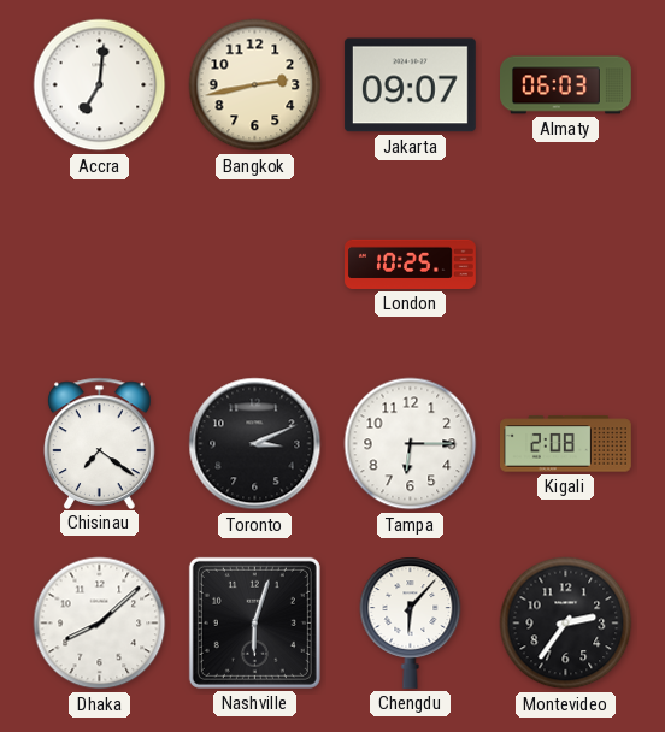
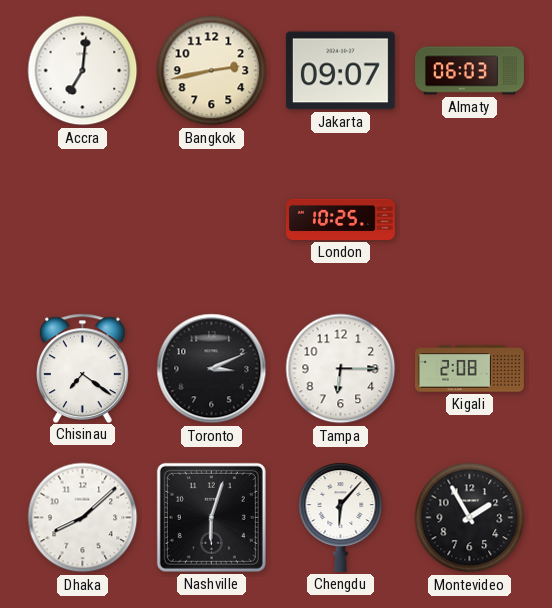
Montevideo: 2:36 -> 1:55 (470, 518)
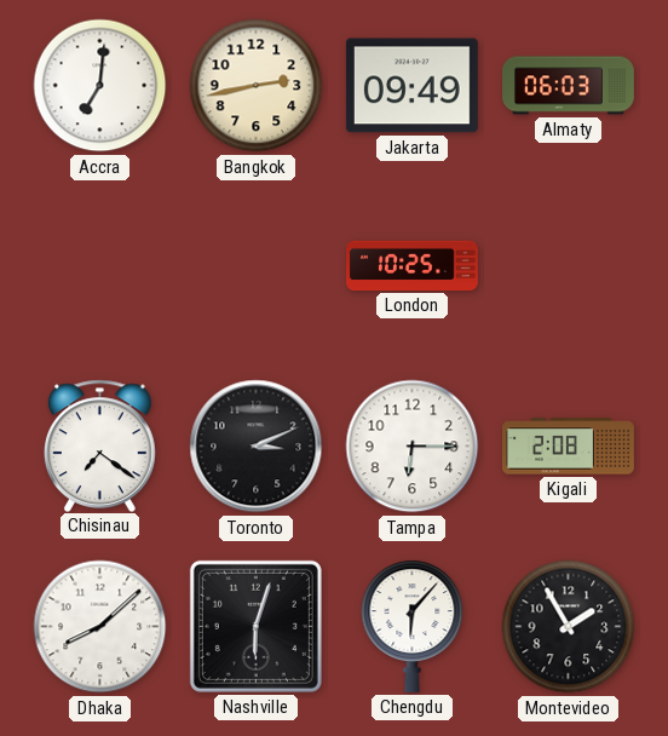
Jakarta: 09:07 -> 09:49 (411, 86)
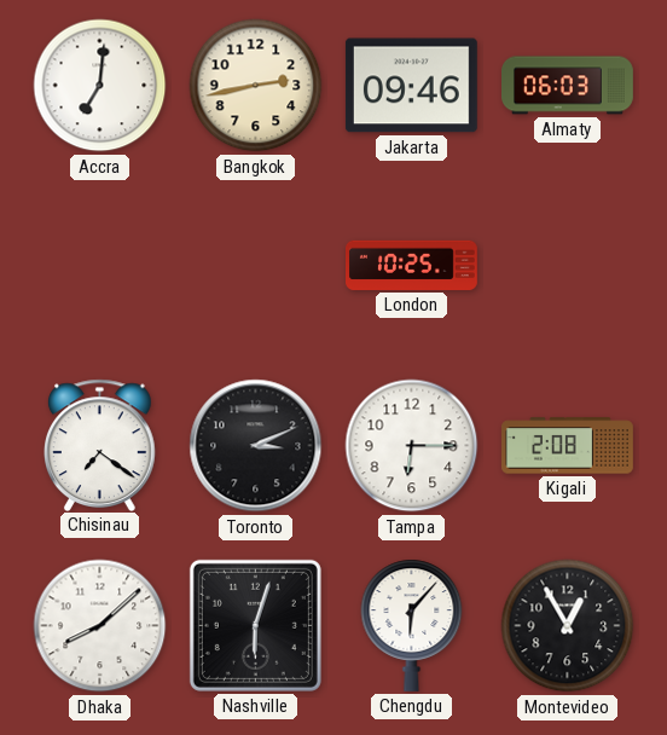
Jakarta: 09:49 -> 09:46 (411, 86)
Montevideo: 1:55 -> 12:55 (568, 626)
